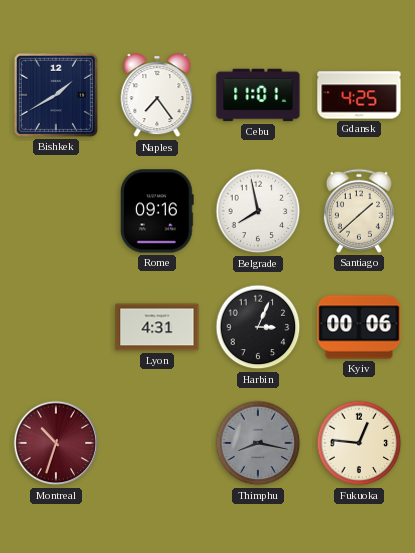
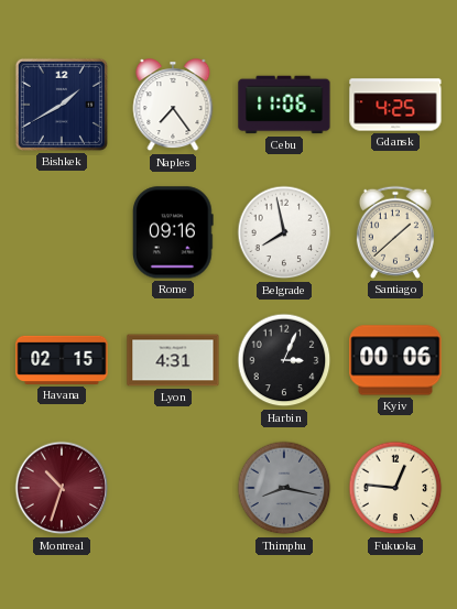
Cebu: 11:01 -> 11:06 (284, 105)
Havana: none -> 02:15 (62, 360)
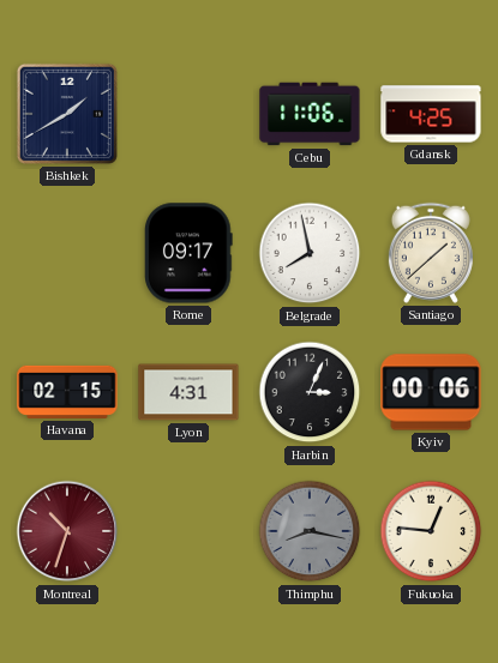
Naples: 7:24 -> none (173, 106)
Rome: 09:16 -> 09:17 (190, 253)
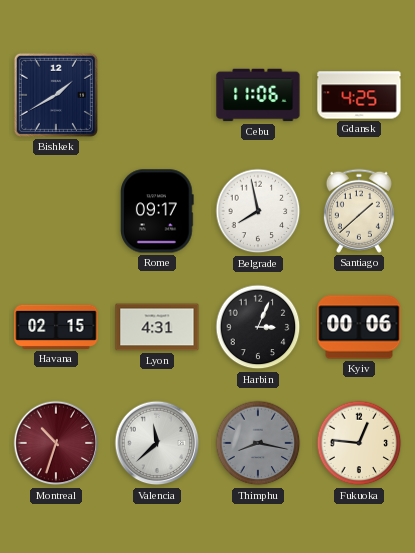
Valencia: none -> 11:38 (157, 443)
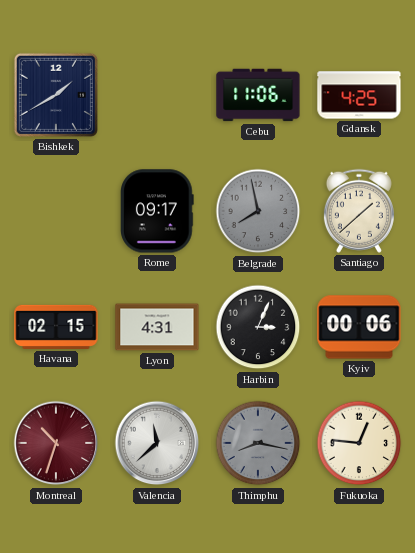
Belgrade dial: white -> grey (258, 211)
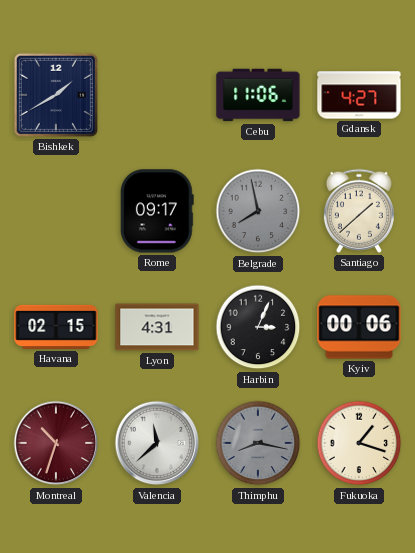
Gdansk: 4:25 -> 4:27 (359, 95)
Fukuoka: 12:46 -> 1:18 (359, 443)
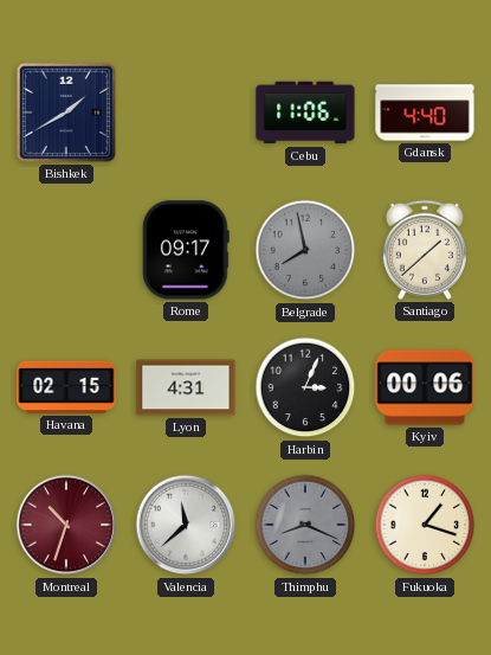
Gdansk: 4:27 -> 4:40 (425, 113)
Thimphu: 8:17 -> 8:19 (305, 525)
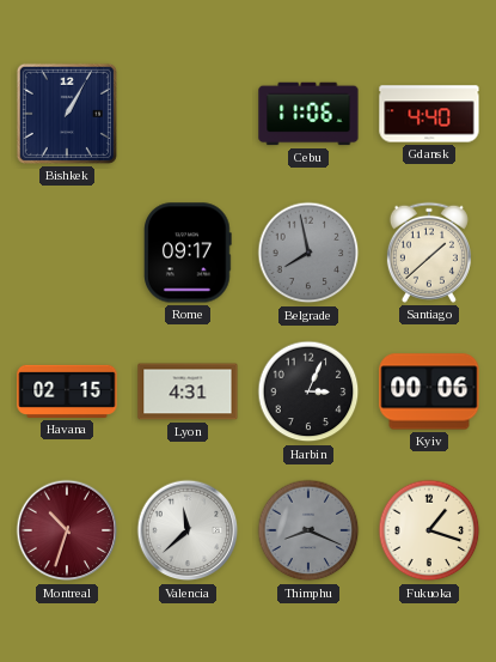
Bishkek: 1:40 -> 1:05 (67, 114)
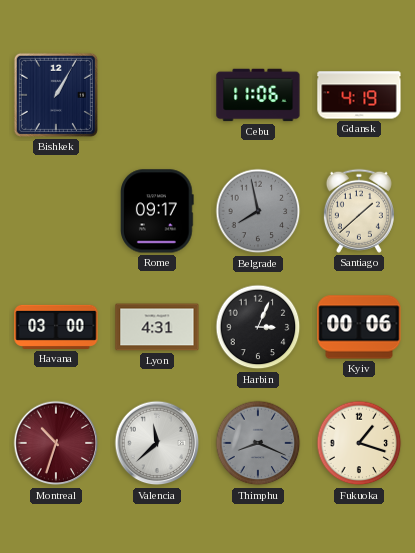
Gdansk: 4:40 -> 4:19 (359, 95)
Havana: 02:15 -> 03:00 (56, 327)
